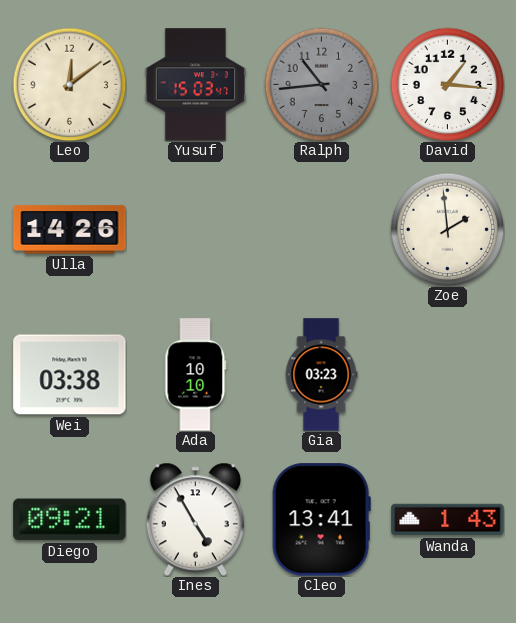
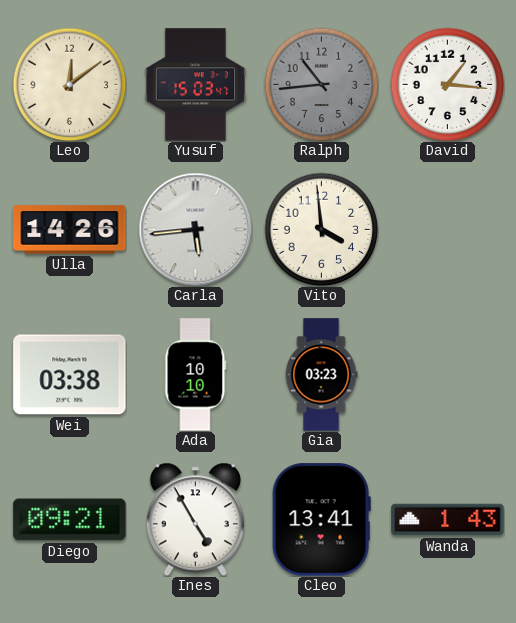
Carla: none -> 5:44 (195, 229)
Vito: none -> 3:59 (321, 229)
Zoe: 1:59 -> none (447, 229)
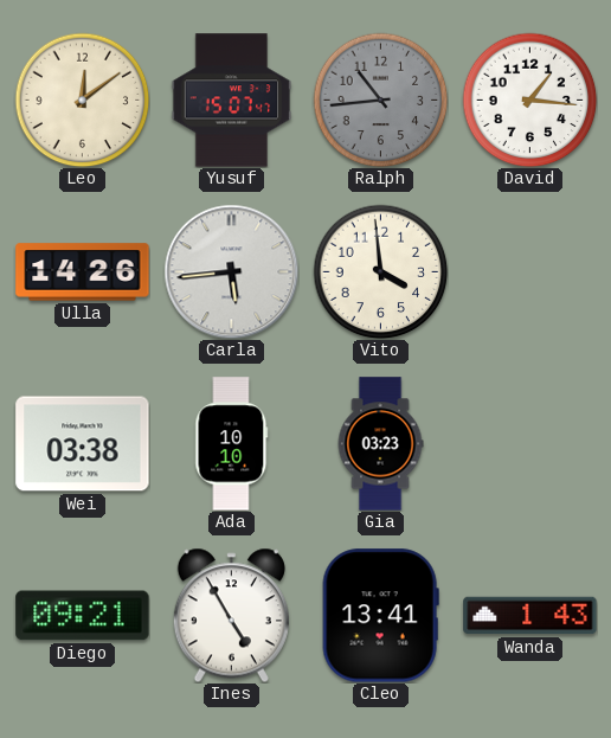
Yusuf: 15:03 -> 15:07 (232, 101)
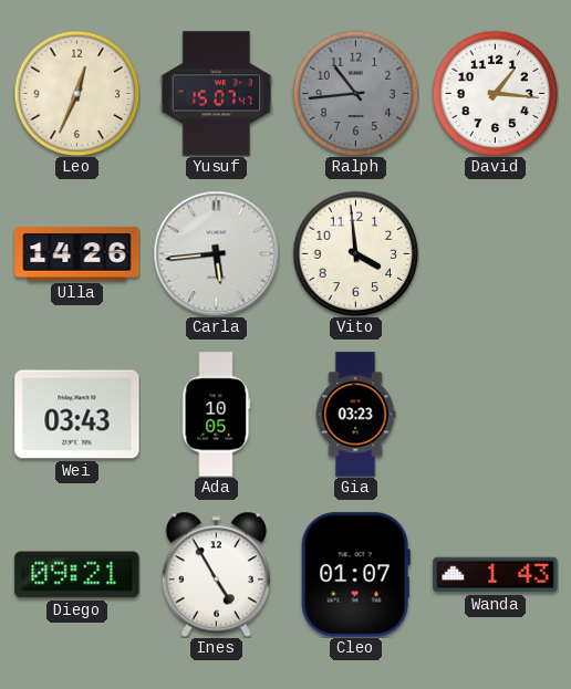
Leo: 12:09 -> 12:34 (76, 93)
Wei: 03:38 -> 03:43 (77, 415)
Ada: 10:10 -> 10:05 (217, 415)
Cleo: 13:41 -> 01:07 (355, 575)
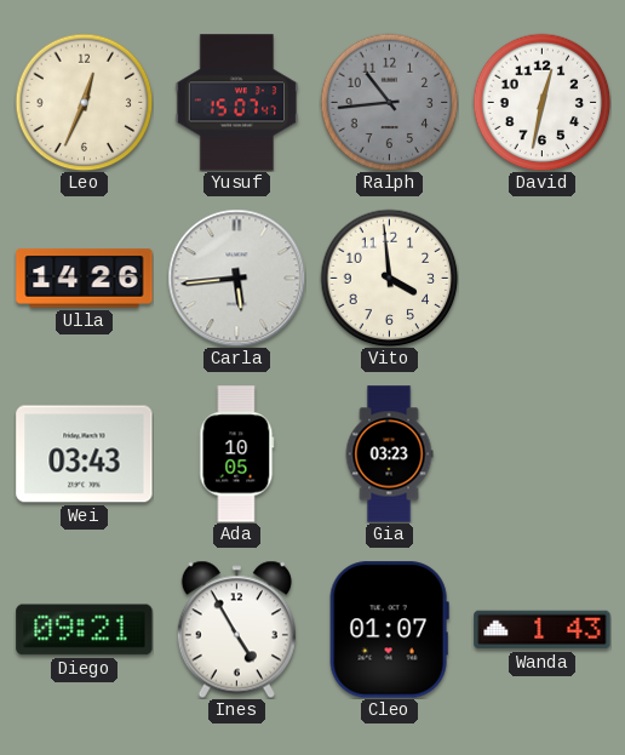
David: 1:16 -> 12:32 (541, 102)
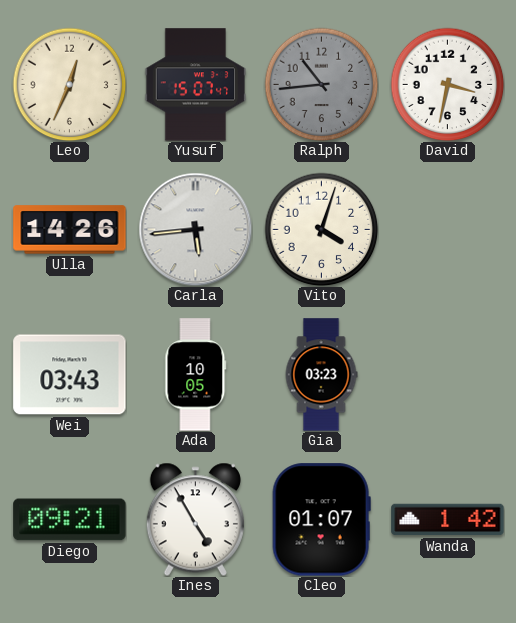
David: 12:32 -> 3:32 (447, 84)
Vito: 3:59 -> 4:03 (321, 229)
Wanda: 1:43 -> 1:42 (448, 520)
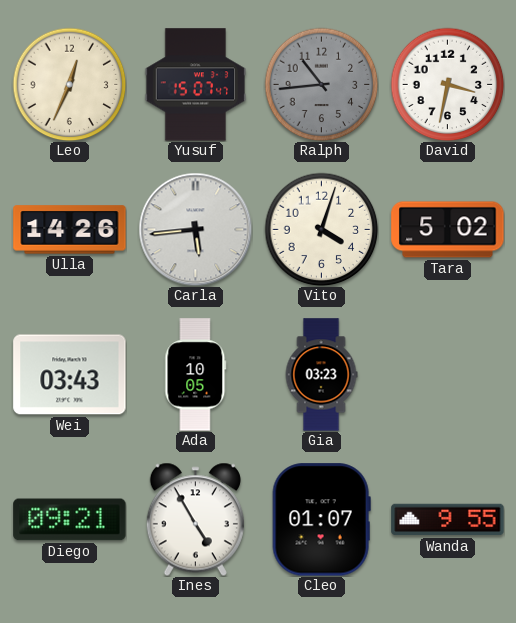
Tara: none -> 5:02 (448, 230)
Wanda: 1:42 -> 9:55 (448, 520)
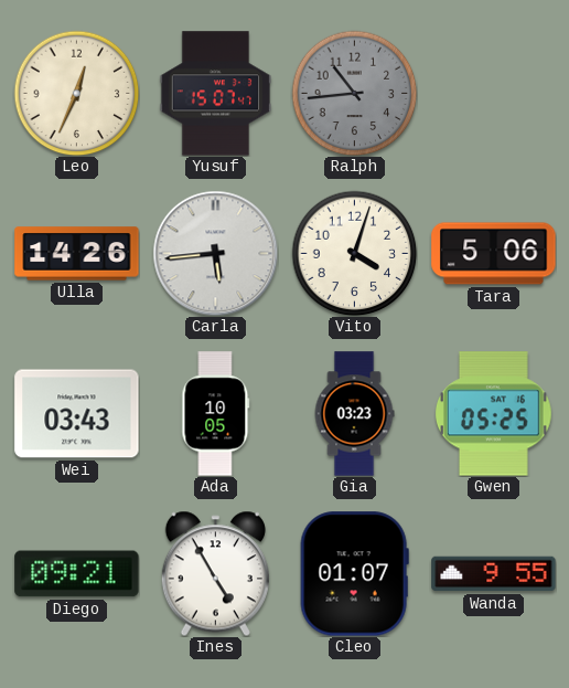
David: 3:32 -> none (447, 84)
Tara: 5:02 -> 5:06 (494, 254)
Gwen: none -> 05:25 (494, 414)
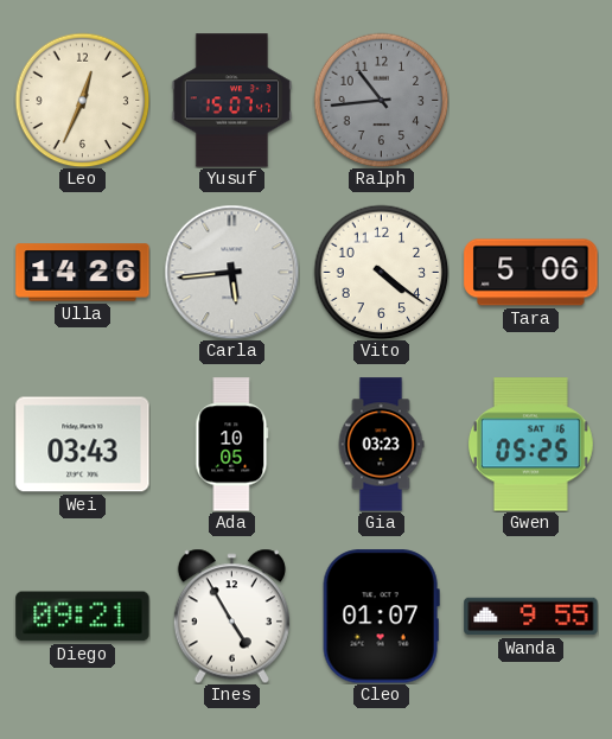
Vito: 4:03 -> 4:21 (381, 272)
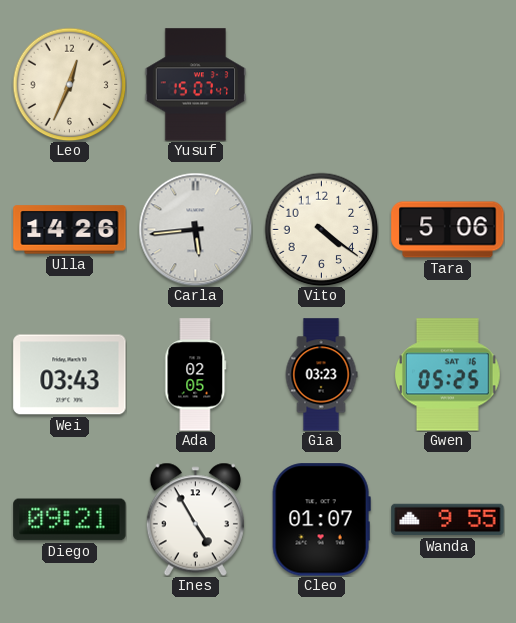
Ralph: 10:44 -> none (381, 100)
Ada: 10:05 -> 02:05 (196, 375)
